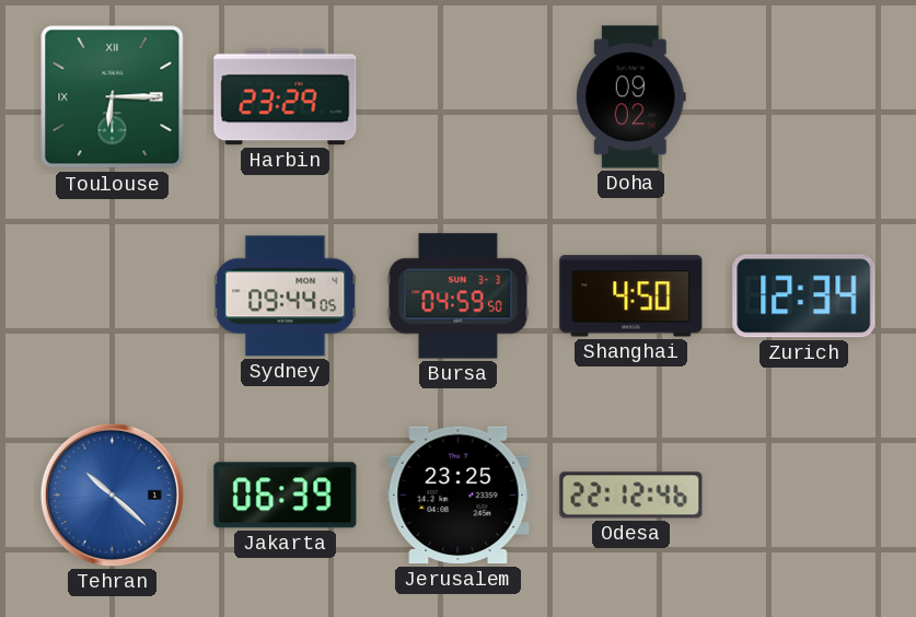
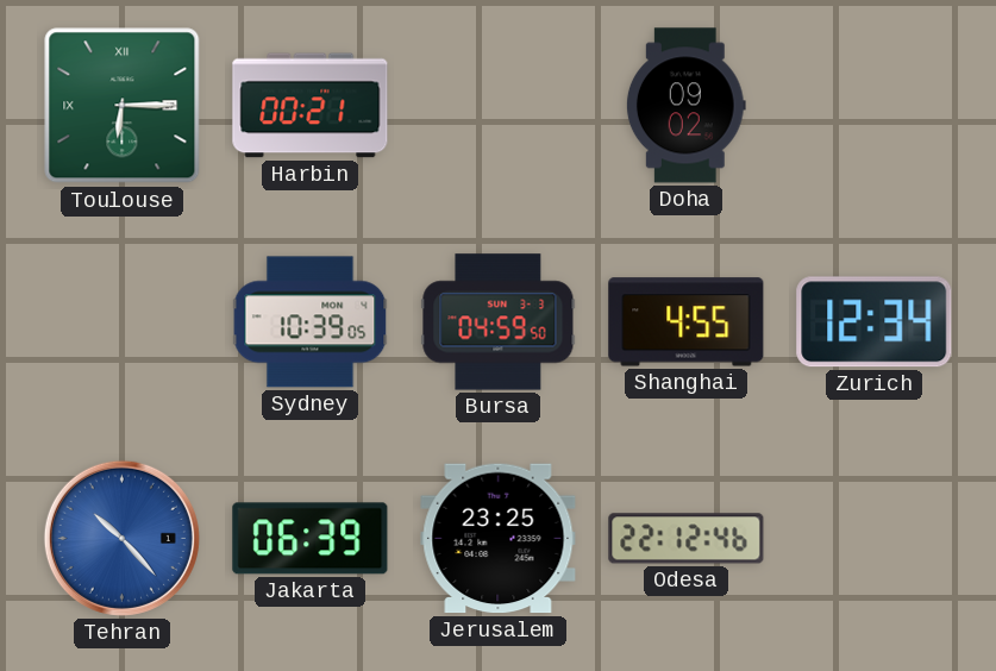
Harbin: 23:29 -> 00:21 (311, 106)
Sydney: 09:44 -> 10:39 (311, 322)
Shanghai: 4:50 -> 4:55 (687, 322)
Tehran: 10:22 -> 10:23 (121, 538)
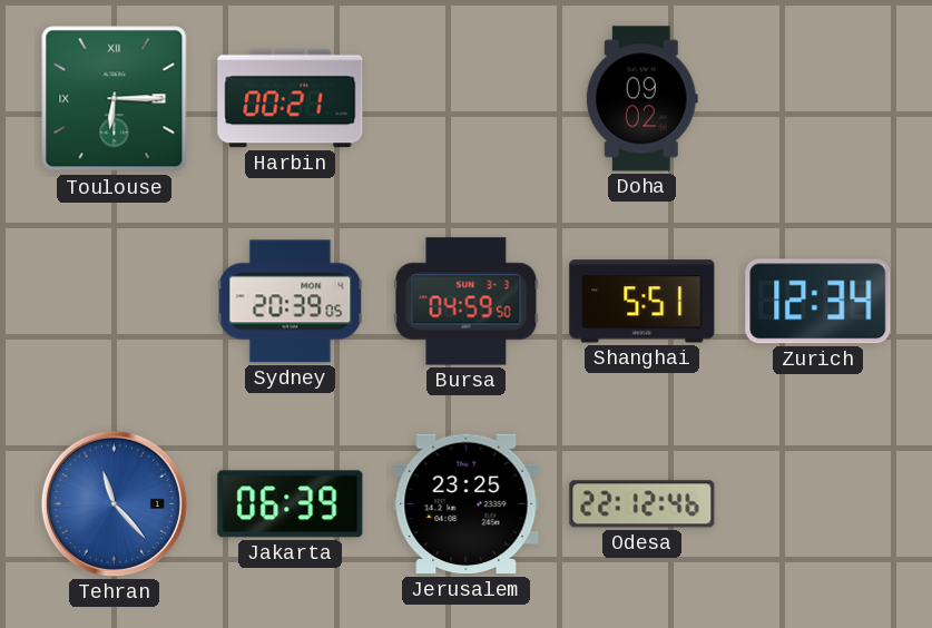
Sydney: 10:39 -> 20:39 (291, 302)
Shanghai: 4:55 -> 5:51 (642, 302)
Tehran: 10:23 -> 11:23 (114, 503)
